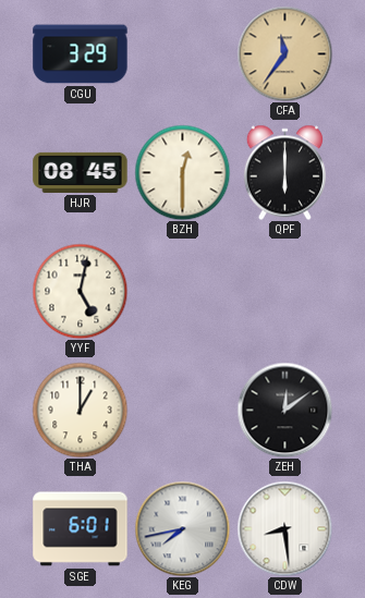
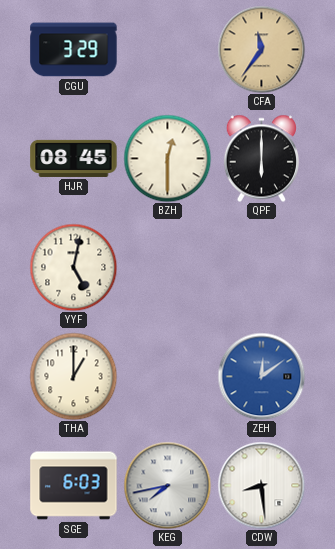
ZEH dial: black -> blue (261, 376)
SGE: 6:01 -> 6:03 (74, 486)
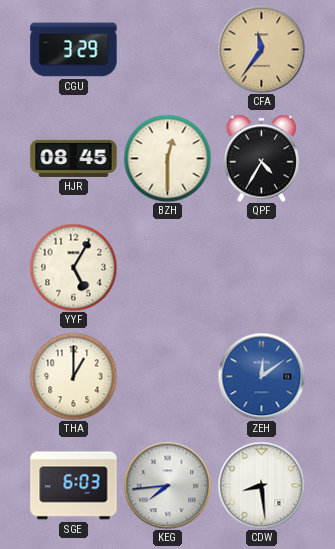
QPF: 6:00 -> 4:35 (261, 158)
YYF: 5:02 -> 5:05 (73, 267)
KEG: 7:43 -> 7:44 (167, 485)
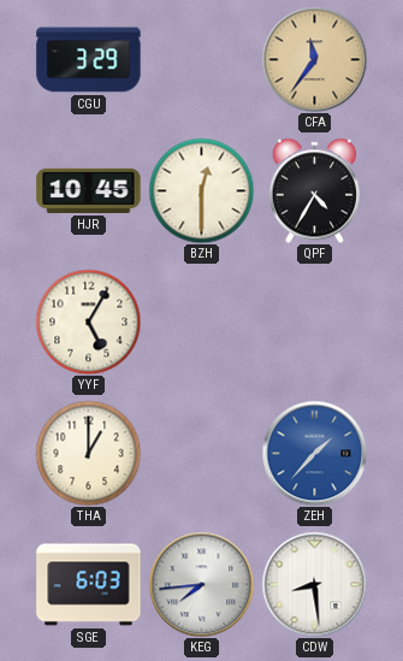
HJR: 08:45 -> 10:45 (89, 190)
ZEH: 12:09 -> 1:37 (314, 453)
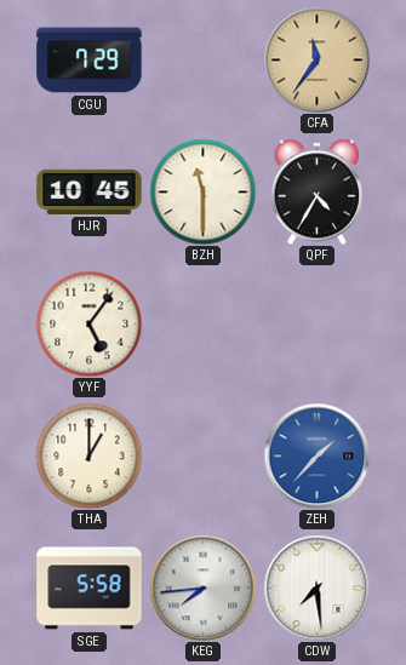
CGU: 3:29 -> 7:29 (90, 61)
BZH: 12:30 -> 11:30 (202, 191)
YYF: 5:05 -> 5:06 (88, 323)
SGE: 6:03 -> 5:58 (90, 589)
CDW: 8:29 -> 7:29 (316, 587)
